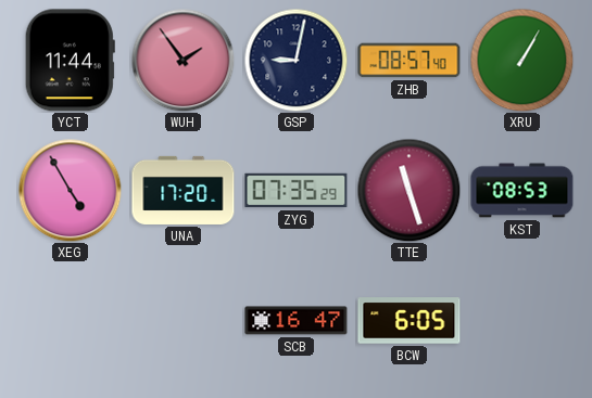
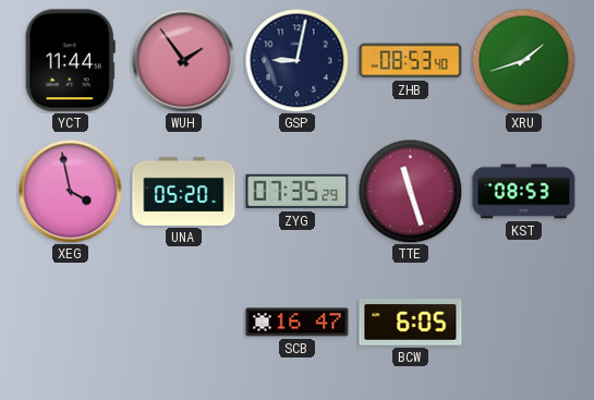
ZHB: 08:57 -> 08:53 (411, 61)
XRU: 1:05 -> 1:42 (523, 60)
XEG: 4:55 -> 3:58 (70, 191)
UNA: 17:20 -> 05:20 (184, 191)
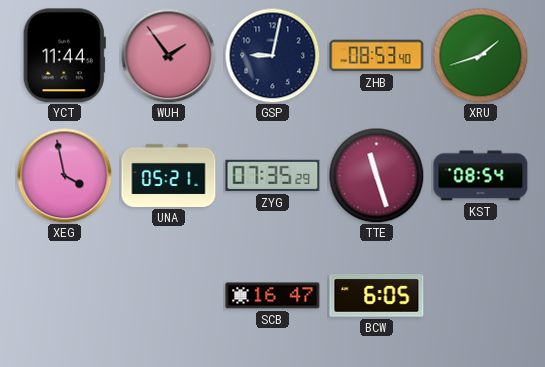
UNA: 05:20 -> 05:21 (169, 175)
KST: 08:53 -> 08:54 (481, 176)
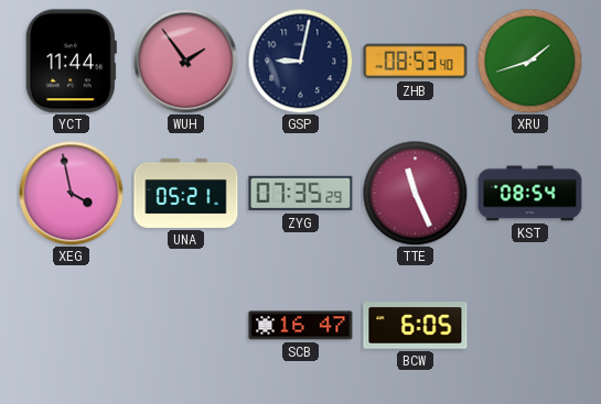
TTE: 11:27 -> 11:26 (415, 193)
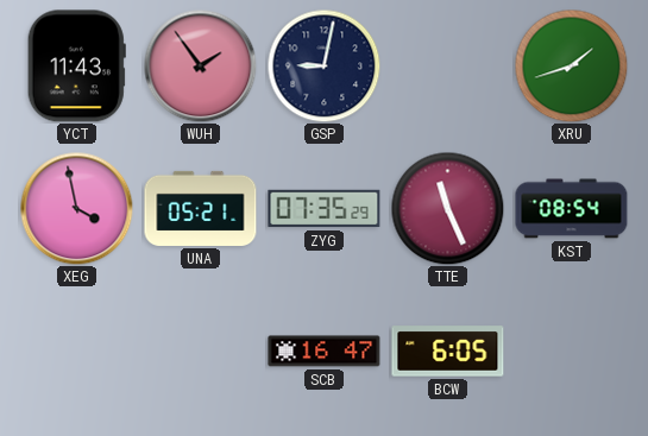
YCT: 11:44 -> 11:43 (76, 67)
ZHB: 08:53 -> none (416, 62)
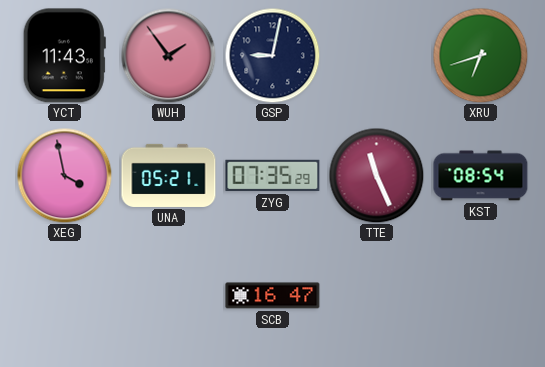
XRU: 1:42 -> 6:42 (480, 55)
BCW: 6:05 -> none (448, 352)
